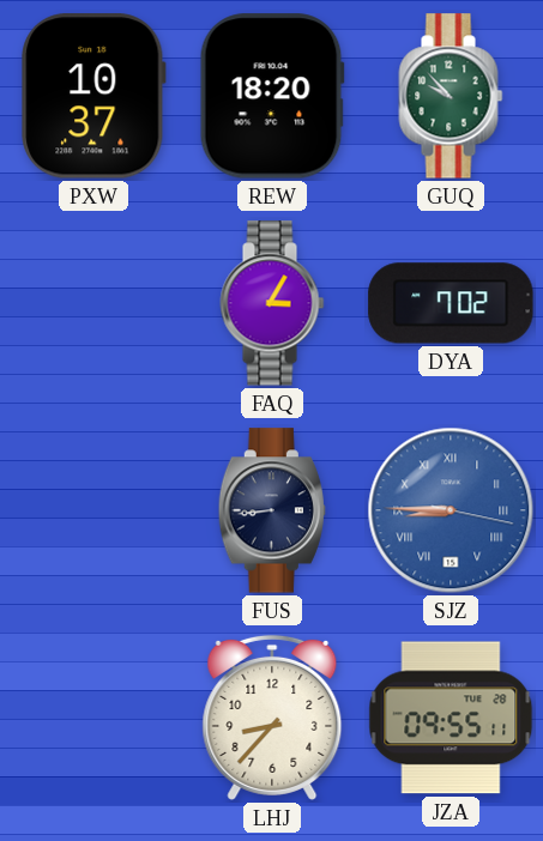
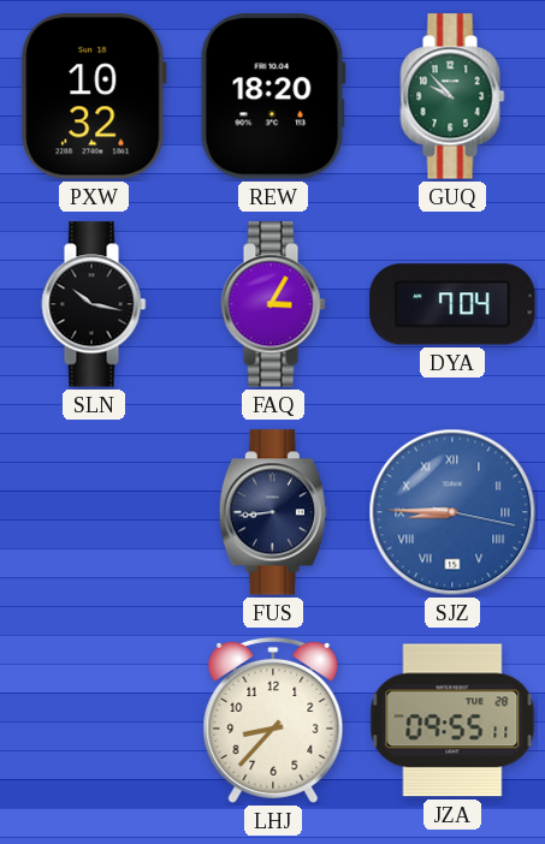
PXW: 10:37 -> 10:32 (94, 96)
SLN: none -> 10:17 (94, 304)
DYA: 7:02 -> 7:04 (452, 304)
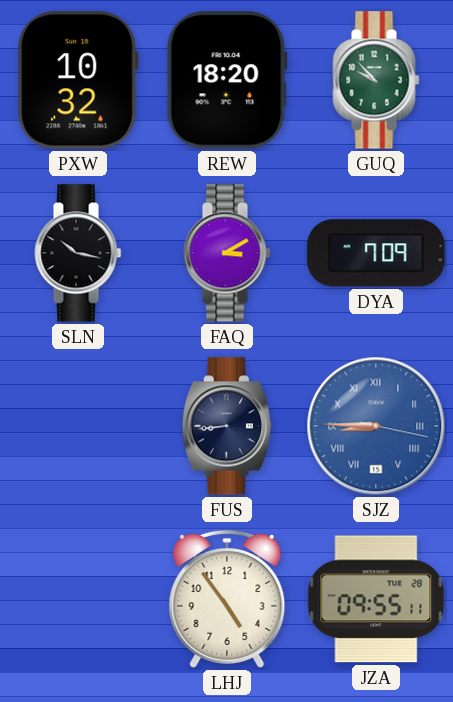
FAQ: 3:05 -> 3:10 (227, 253)
DYA: 7:04 -> 7:09 (376, 253)
LHJ: 8:37 -> 4:54 (227, 599)
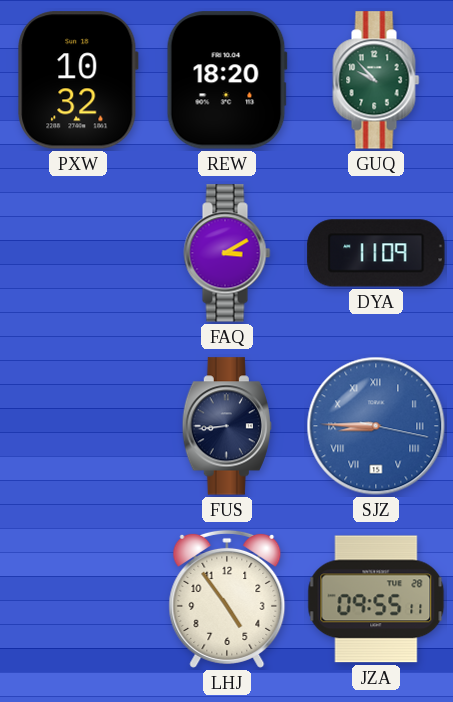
SLN: 10:17 -> none (78, 253)
DYA: 7:09 -> 11:09 (376, 253)
